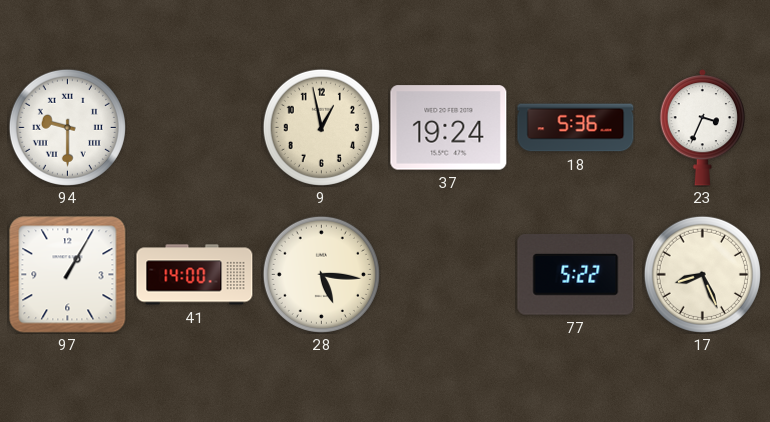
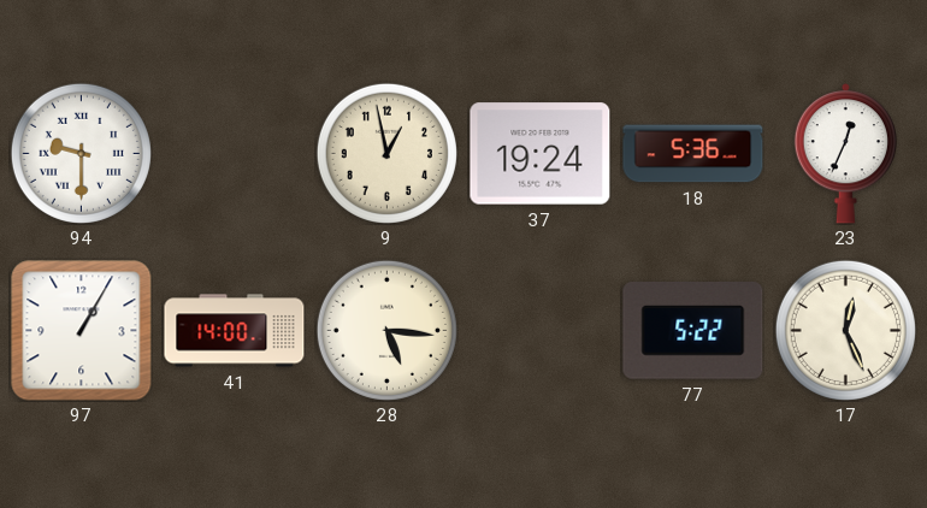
23: 3:34 -> 12:34 (845, 154)
17: 8:26 -> 12:26 (845, 330)
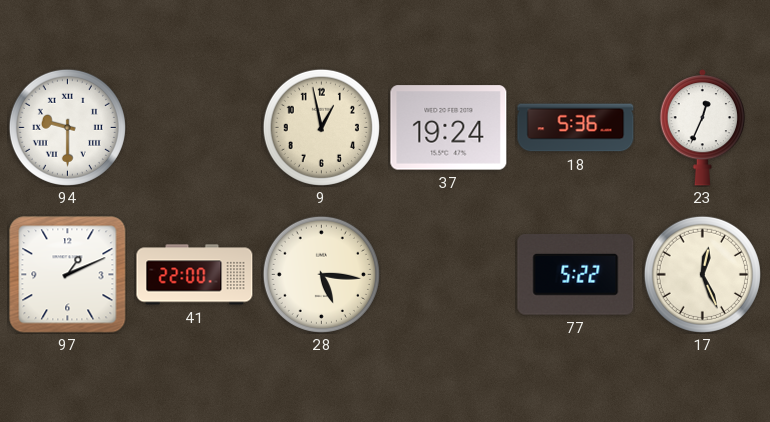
97: 1:05 -> 1:11 (68, 275)
41: 14:00 -> 22:00 (195, 275)
